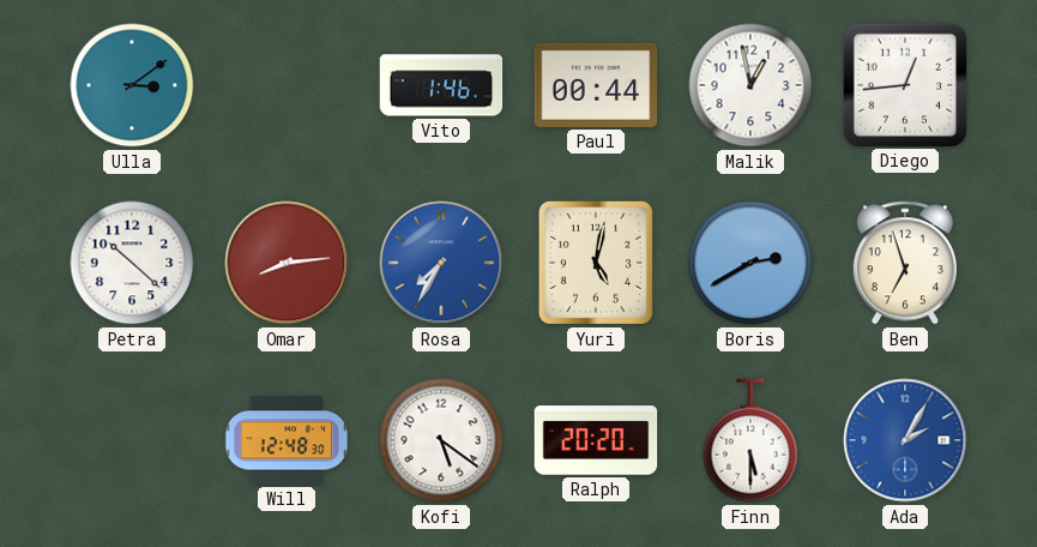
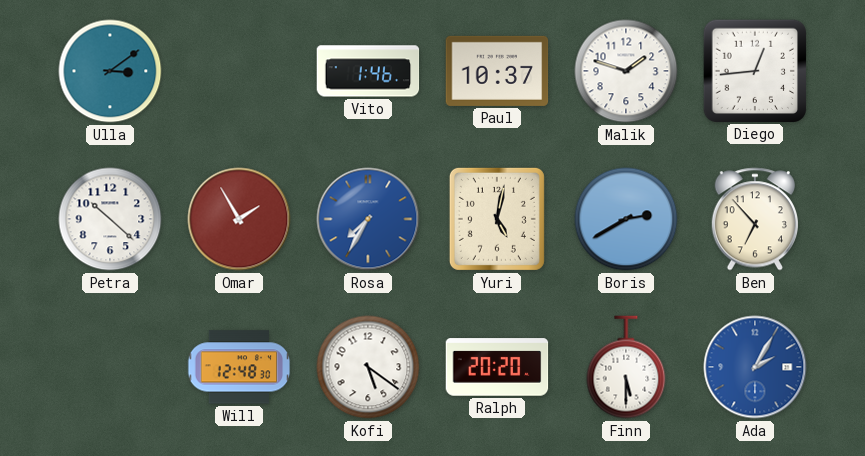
Paul: 00:44 -> 10:37 (497, 71)
Malik: 12:58 -> 1:48 (626, 71)
Omar: 8:14 -> 1:55 (239, 219)
Ben: 6:57 -> 6:53 (754, 219)
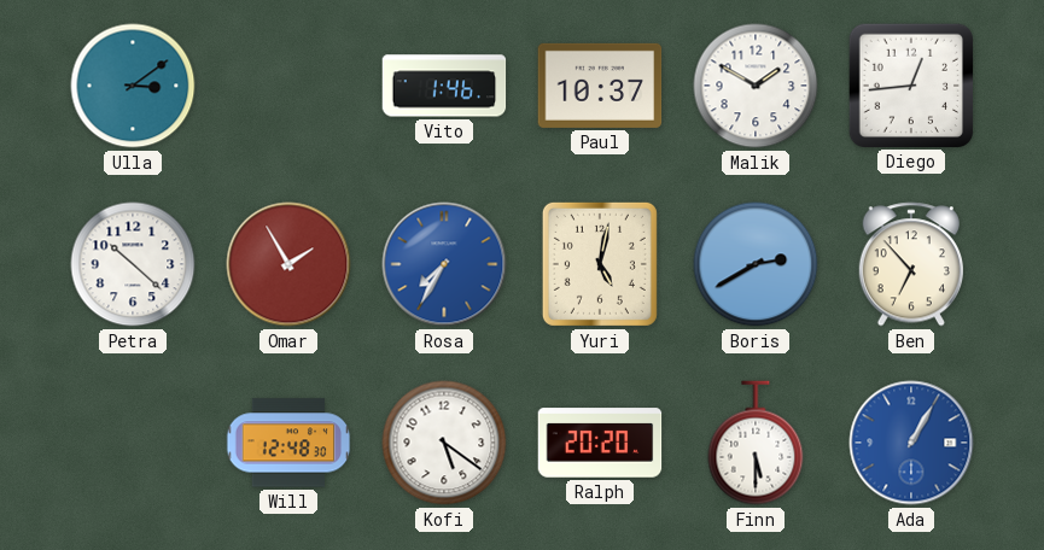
Malik: 1:48 -> 1:50 (756, 86)
Ada: 2:05 -> 1:05 (911, 443)
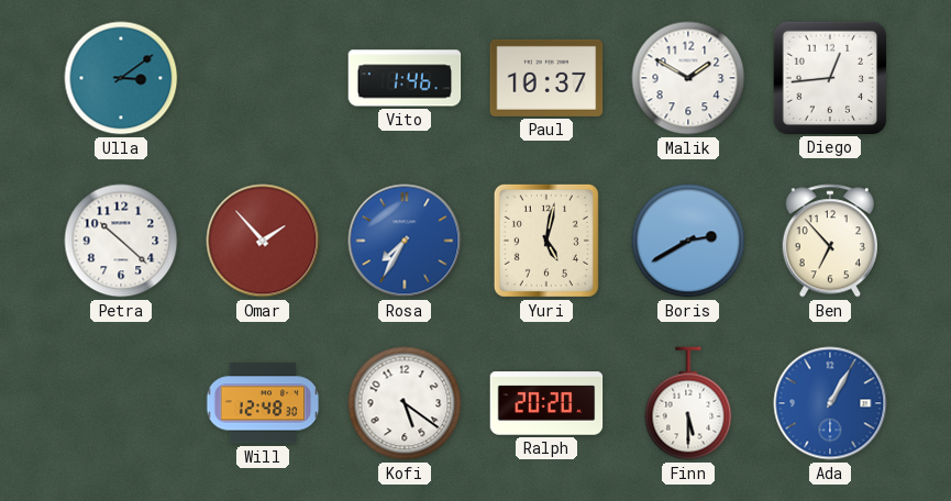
Omar: 1:55 -> 1:53 (263, 241)
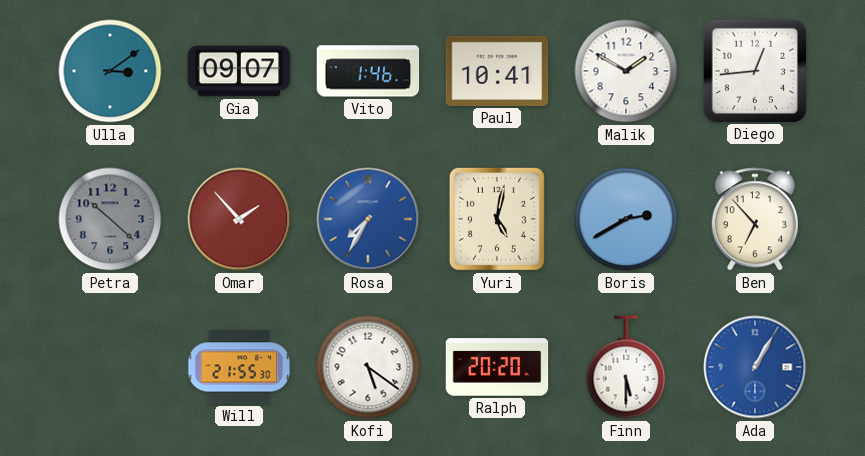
Gia: none -> 09:07 (239, 71)
Paul: 10:37 -> 10:41 (497, 71)
Petra dial: white -> grey (110, 219)
Will: 12:48 -> 21:55 (239, 367)
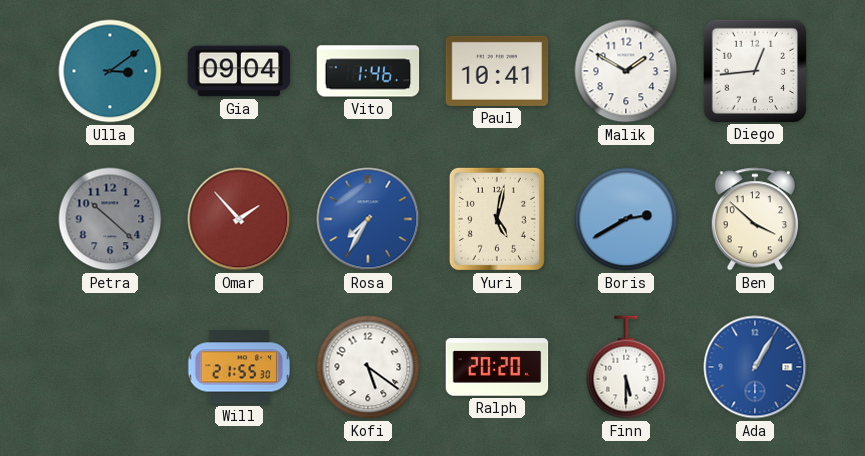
Gia: 09:07 -> 09:04 (239, 71)
Ben: 6:53 -> 3:52 (754, 219)
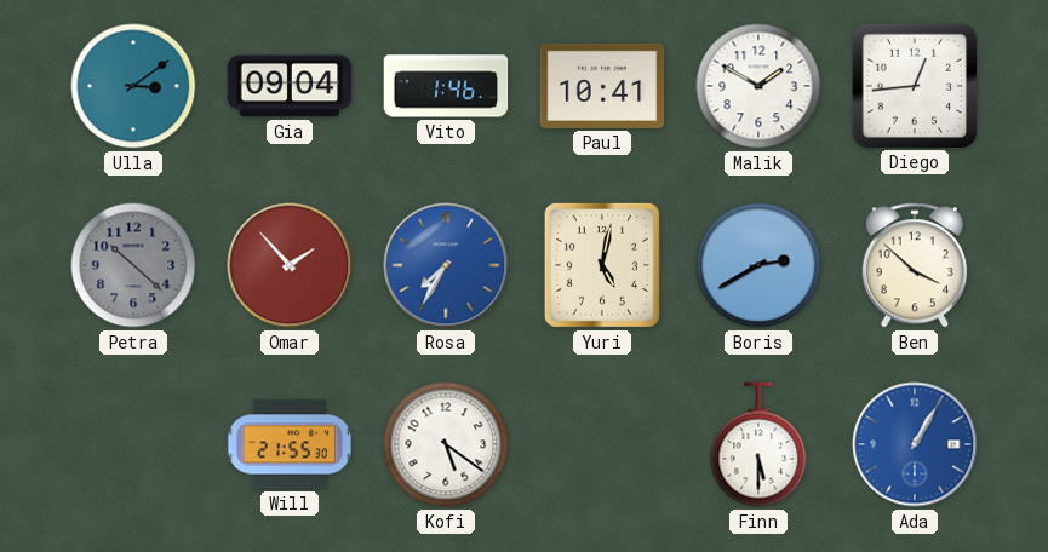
Ralph: 20:20 -> none (497, 367)
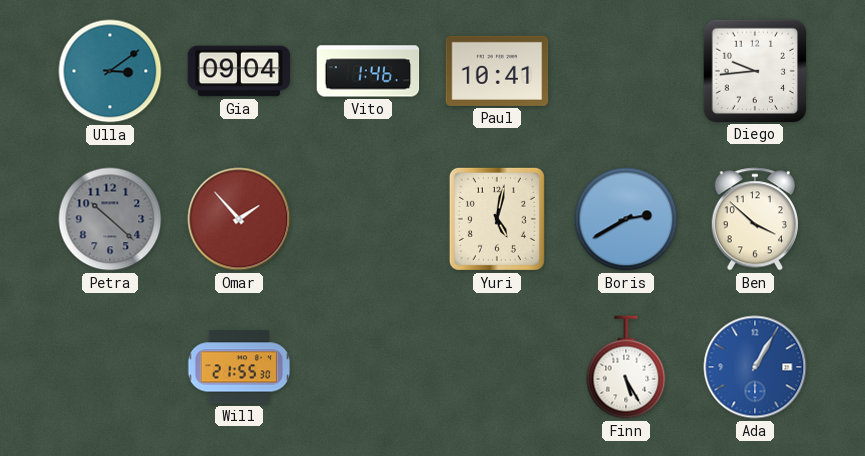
Malik: 1:50 -> none (758, 86)
Diego: 12:44 -> 9:44 (754, 70)
Rosa: 7:35 -> none (446, 265)
Kofi: 5:21 -> none (446, 444)
Finn: 5:30 -> 5:25 (626, 367)
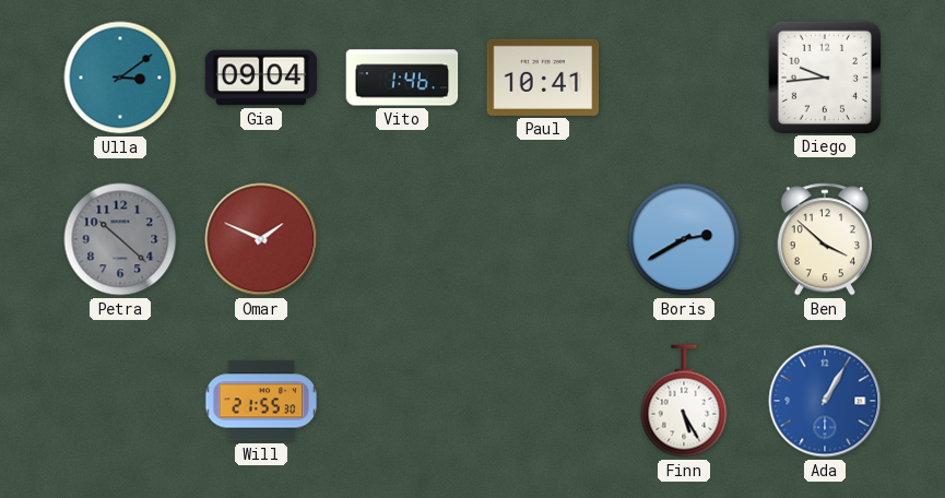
Omar: 1:53 -> 1:49 (261, 239)
Yuri: 5:02 -> none (497, 219)
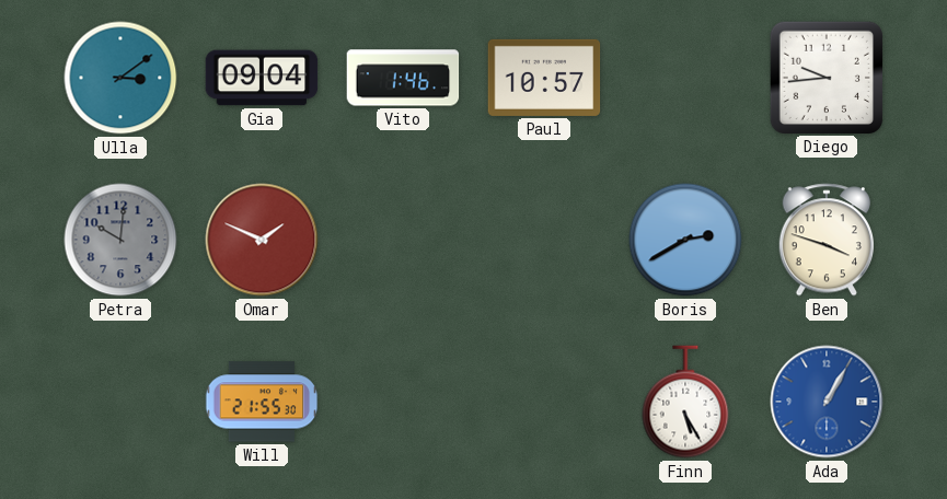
Paul: 10:41 -> 10:57 (544, 78)
Petra: 10:22 -> 10:01 (120, 240)
Ben: 3:52 -> 3:48 (825, 240)
